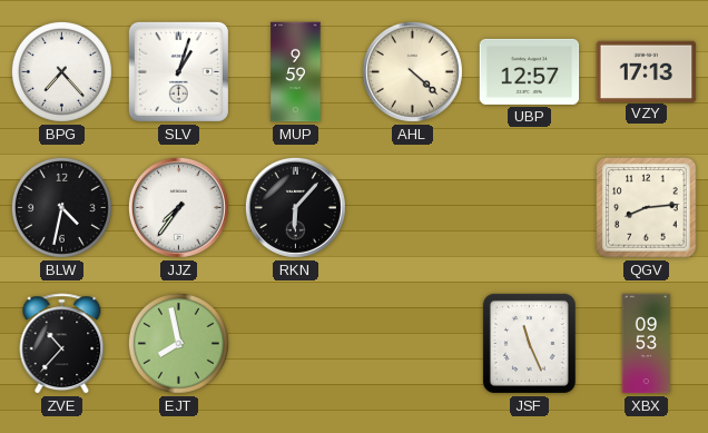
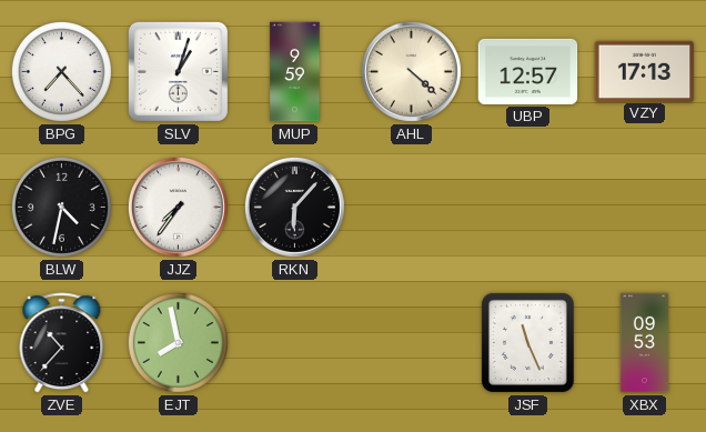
QGV: 8:14 -> none (647, 208)
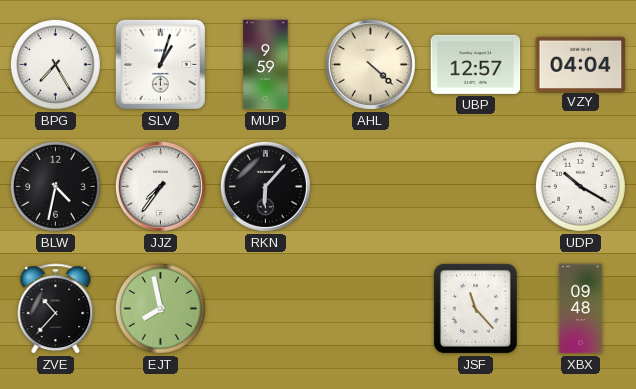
BPG: 7:23 -> 7:25 (55, 64)
VZY: 17:13 -> 04:04 (581, 64)
UDP: none -> 10:20 (580, 186)
JSF: 11:26 -> 11:23 (475, 308)
XBX: 09:53 -> 09:48 (581, 309)
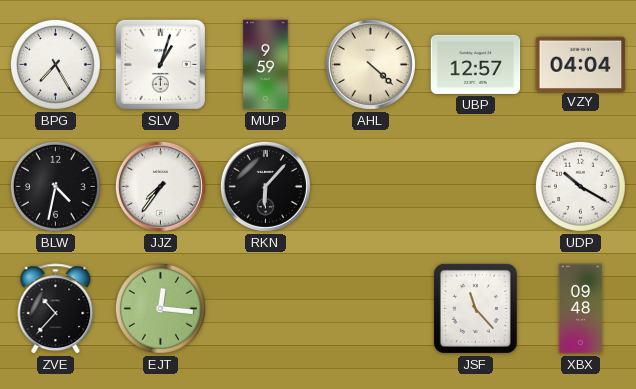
EJT: 7:58 -> 12:16 (160, 308)
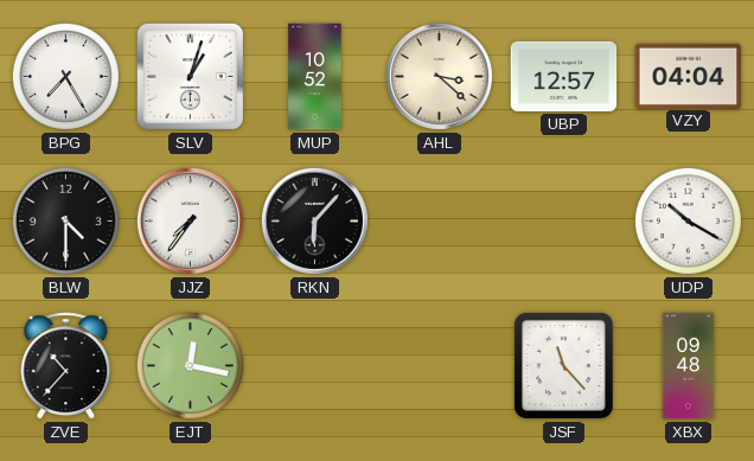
MUP: 9:59 -> 10:52 (315, 77)
AHL: 4:22 -> 3:22 (439, 76)
BLW: 4:32 -> 4:30 (65, 220)
EJT: 12:16 -> 12:17 (190, 365)
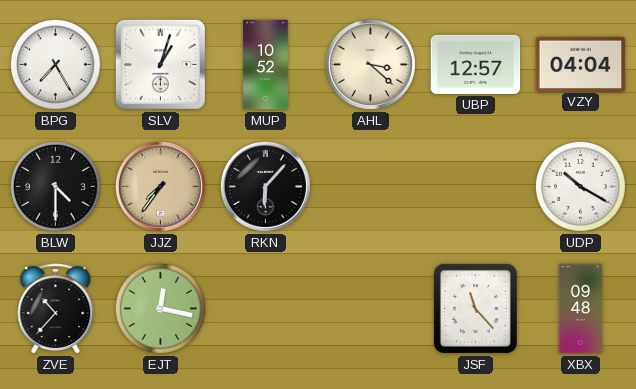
JJZ dial: white -> champagne (160, 186)
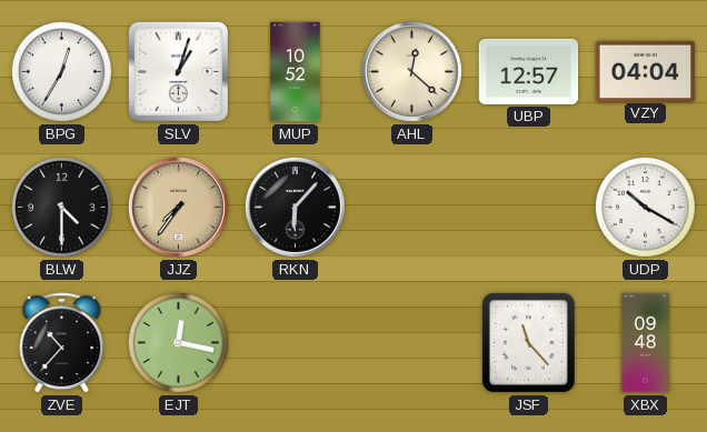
BPG: 7:25 -> 12:35 (61, 71)
AHL: 3:22 -> 12:22 (411, 71)
